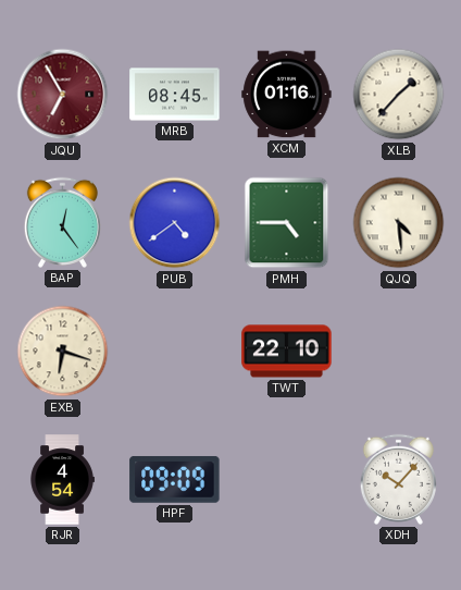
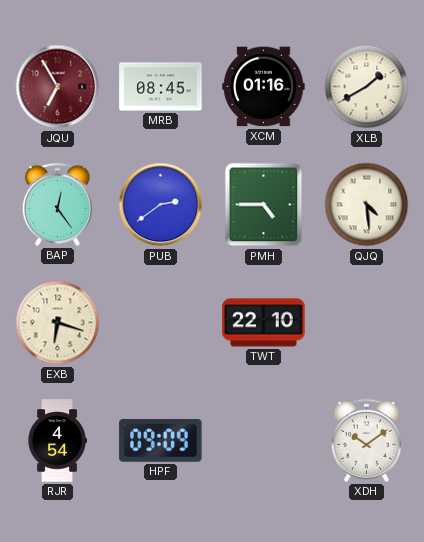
XLB: 1:37 -> 1:40 (367, 87)
PUB: 4:39 -> 2:39 (161, 205)
XDH: 10:07 -> 10:09 (366, 440)
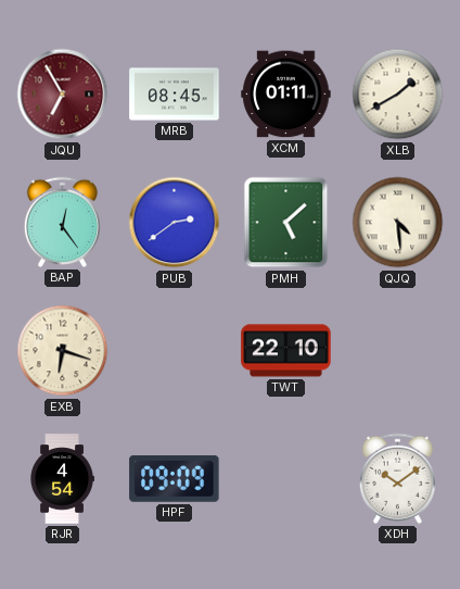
XCM: 01:16 -> 01:11 (286, 95)
PMH: 4:45 -> 5:08 (286, 223)
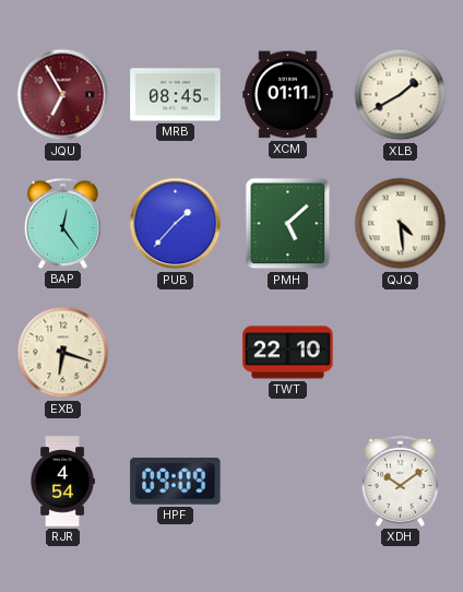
PUB: 2:39 -> 1:37 (176, 224)
